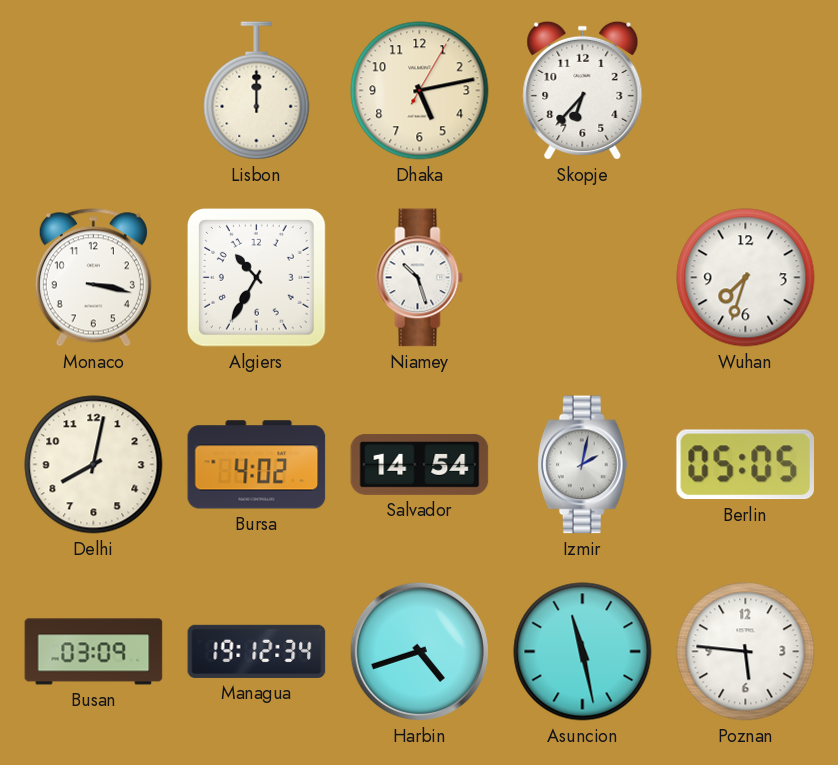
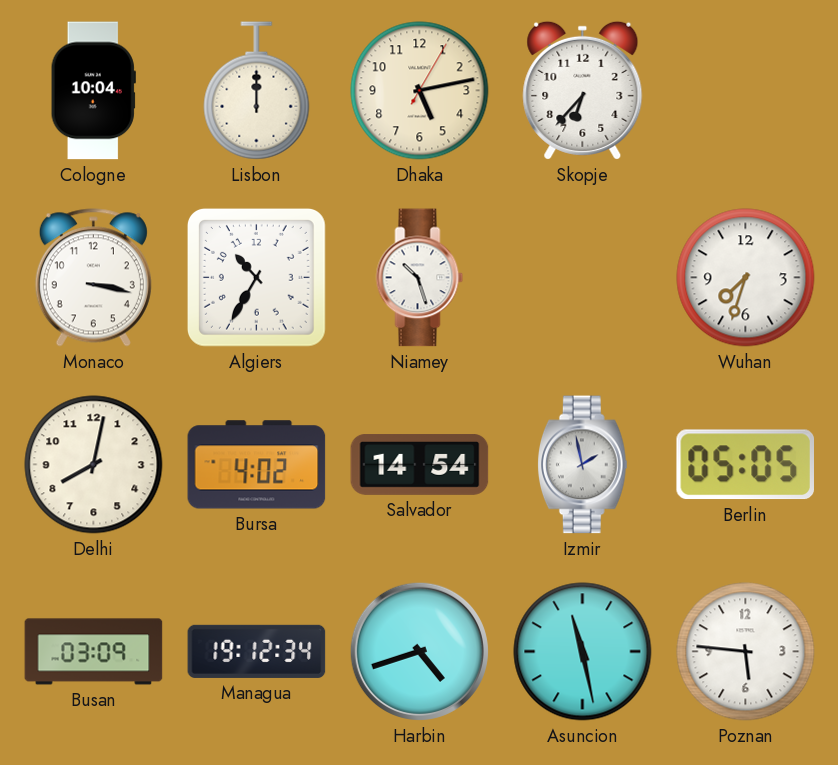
Cologne: none -> 10:04 (93, 91)
Izmir: 2:02 -> 1:58 (582, 465)
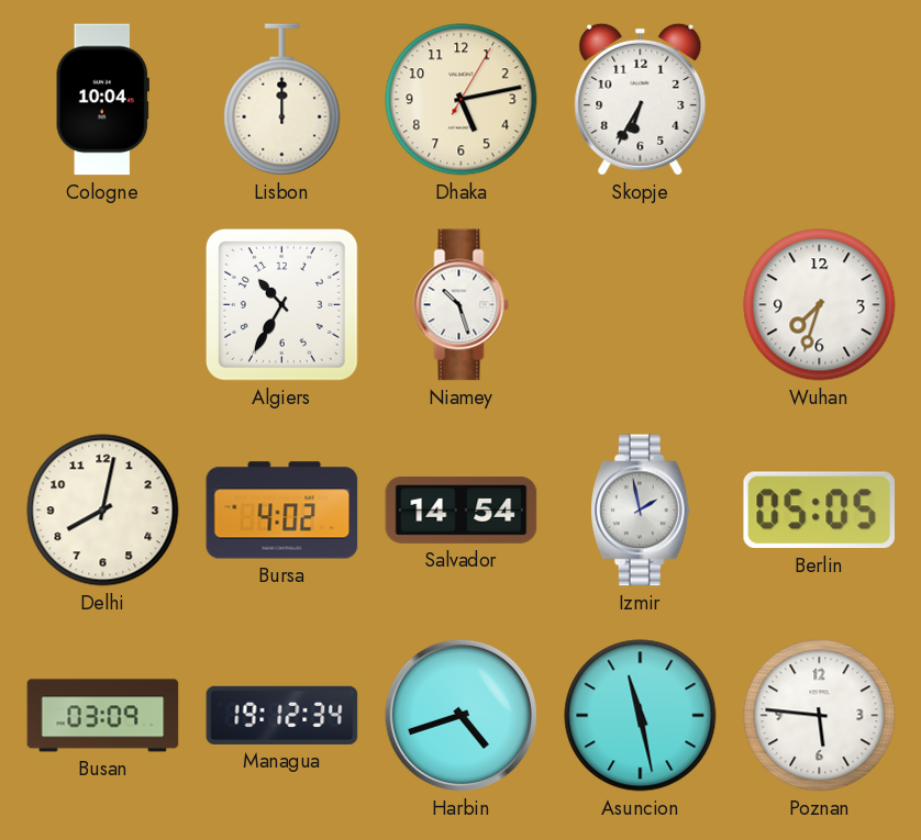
Skopje: 6:37 -> 6:35 (641, 99)
Monaco: 3:17 -> none (93, 278)
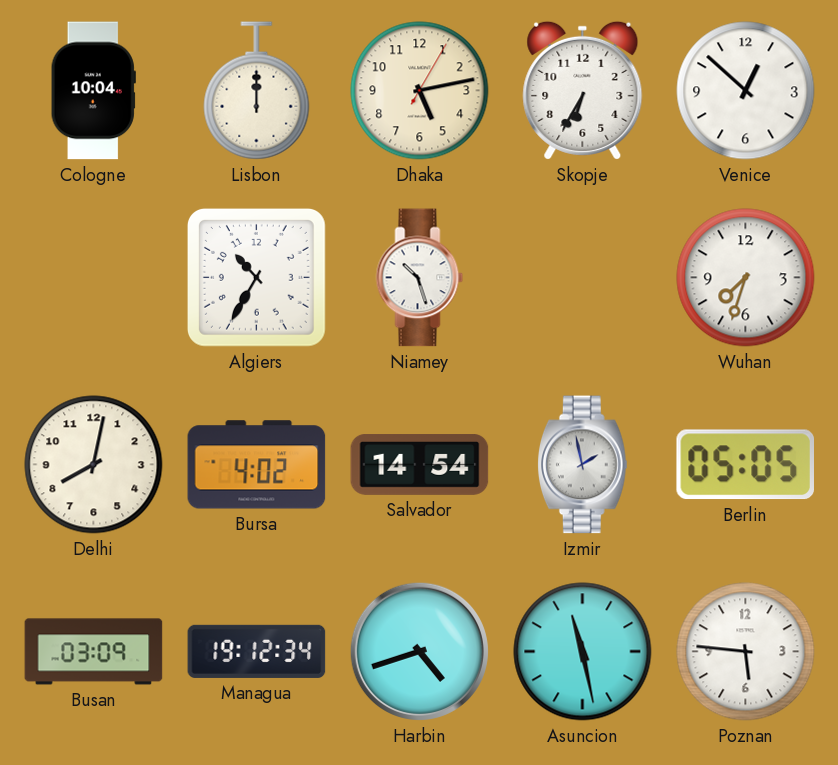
Venice: none -> 12:52 (746, 91)
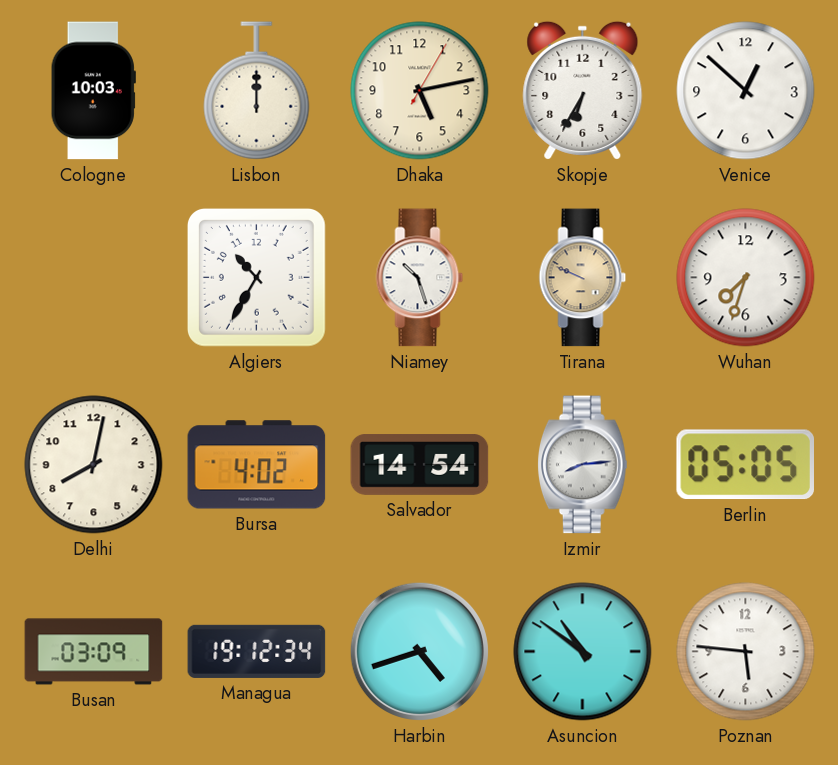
Cologne: 10:04 -> 10:03 (93, 91)
Tirana: none -> 9:49 (583, 278)
Izmir: 1:58 -> 8:14 (582, 465)
Asuncion: 11:28 -> 10:51 (583, 652)
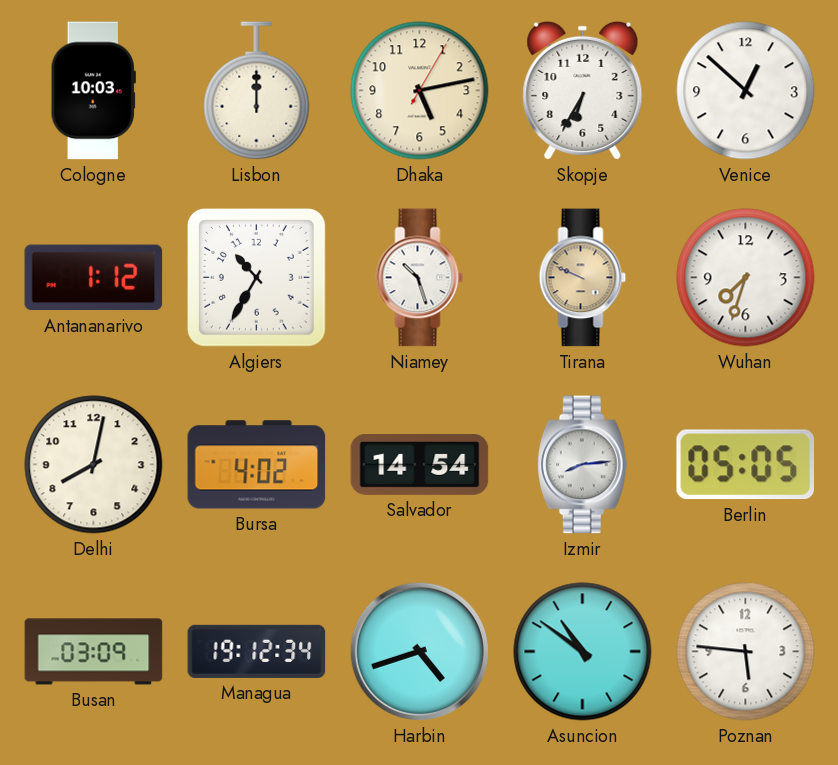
Antananarivo: none -> 1:12 (94, 278)
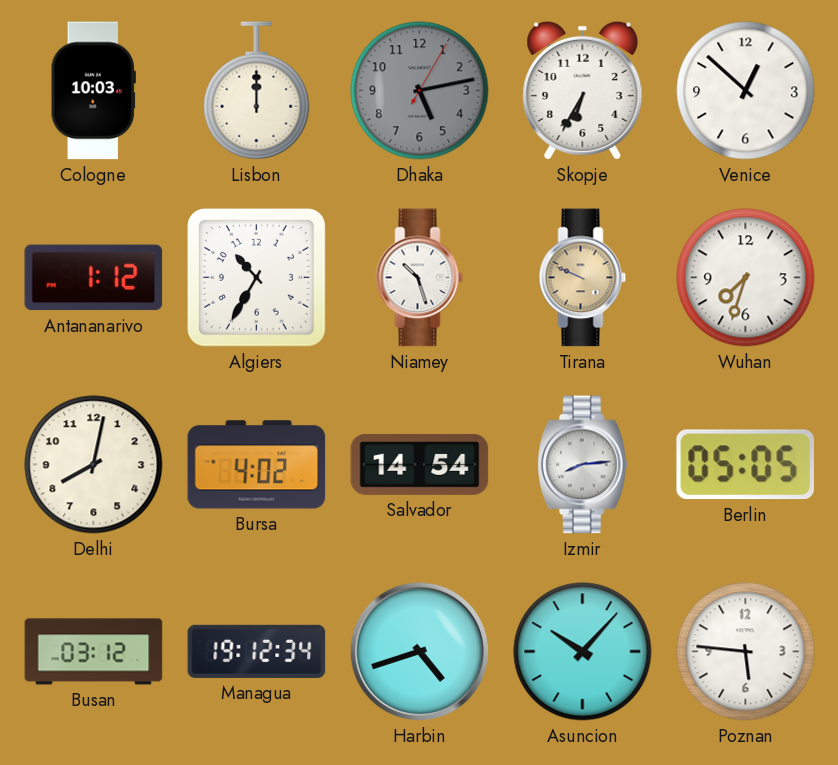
Dhaka dial: cream -> grey (420, 91)
Busan: 03:09 -> 03:12 (94, 652)
Asuncion: 10:51 -> 10:07 (583, 652)
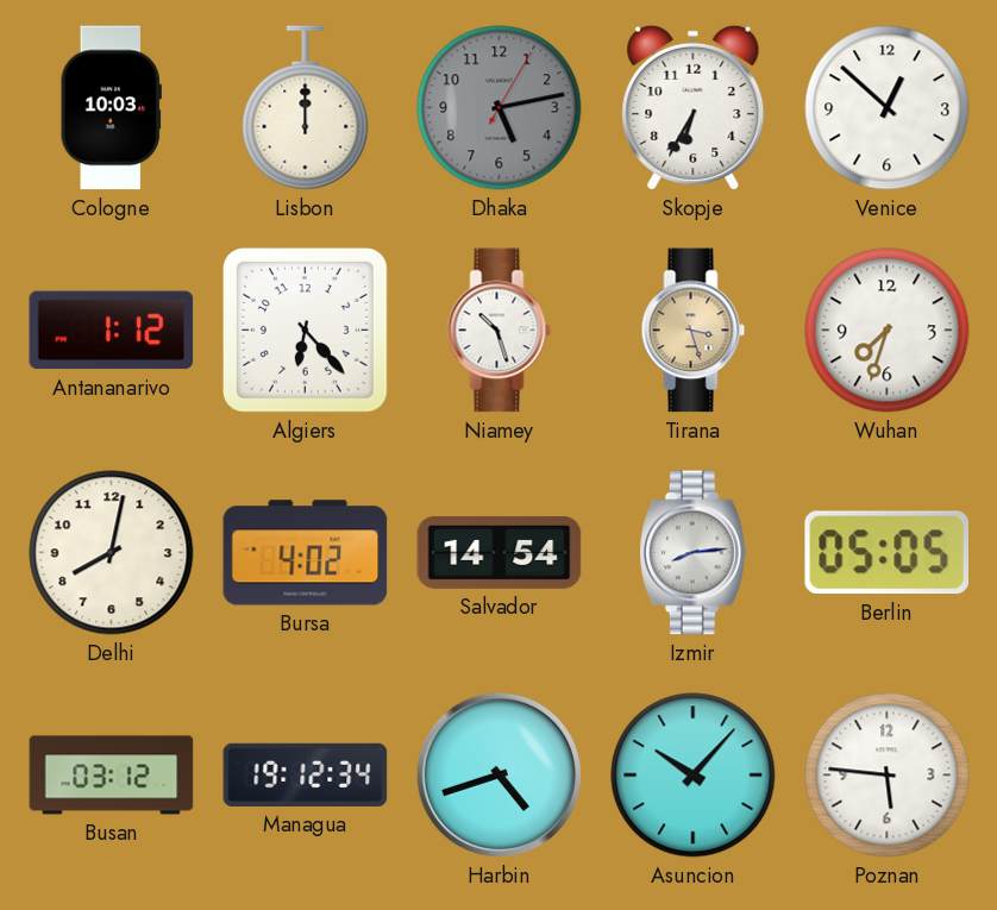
Algiers: 10:35 -> 6:23 (305, 330)
Tirana: 9:49 -> 3:27 (694, 331)
